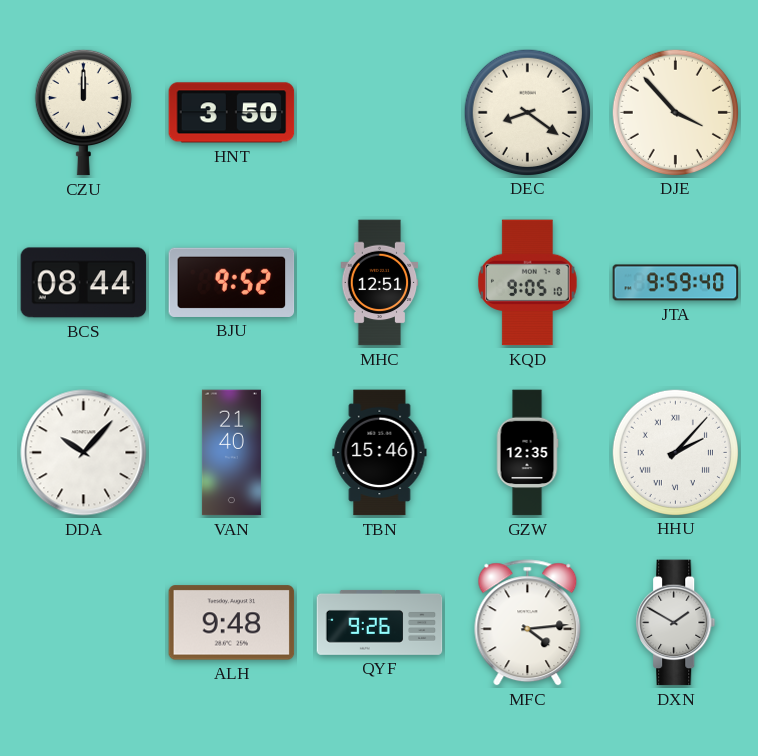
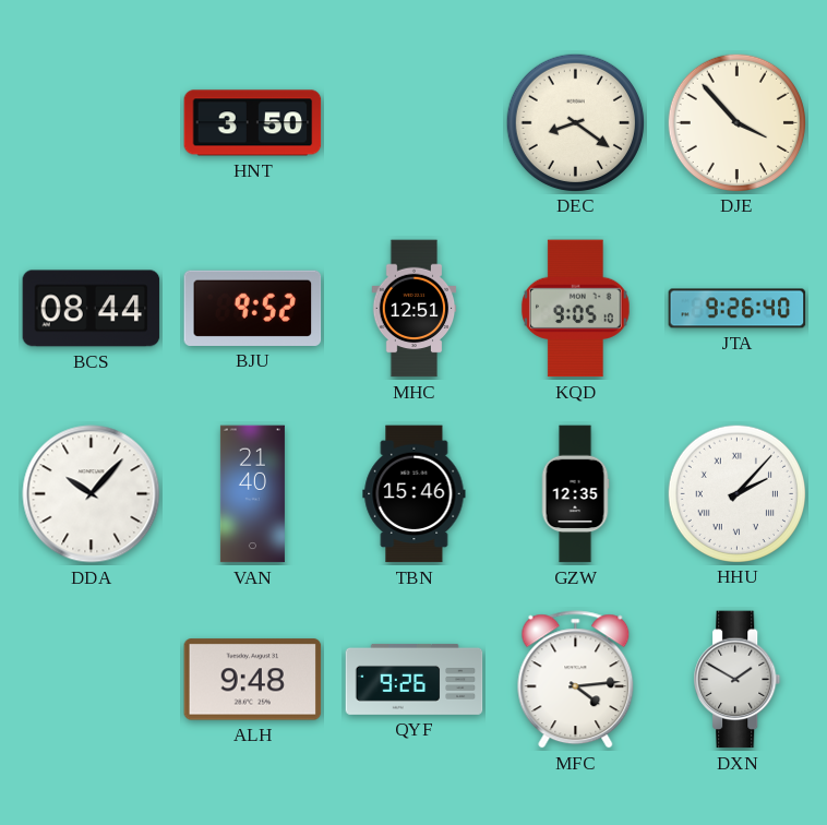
CZU: 12:00 -> none (83, 112)
JTA: 9:59 -> 9:26 (738, 309)
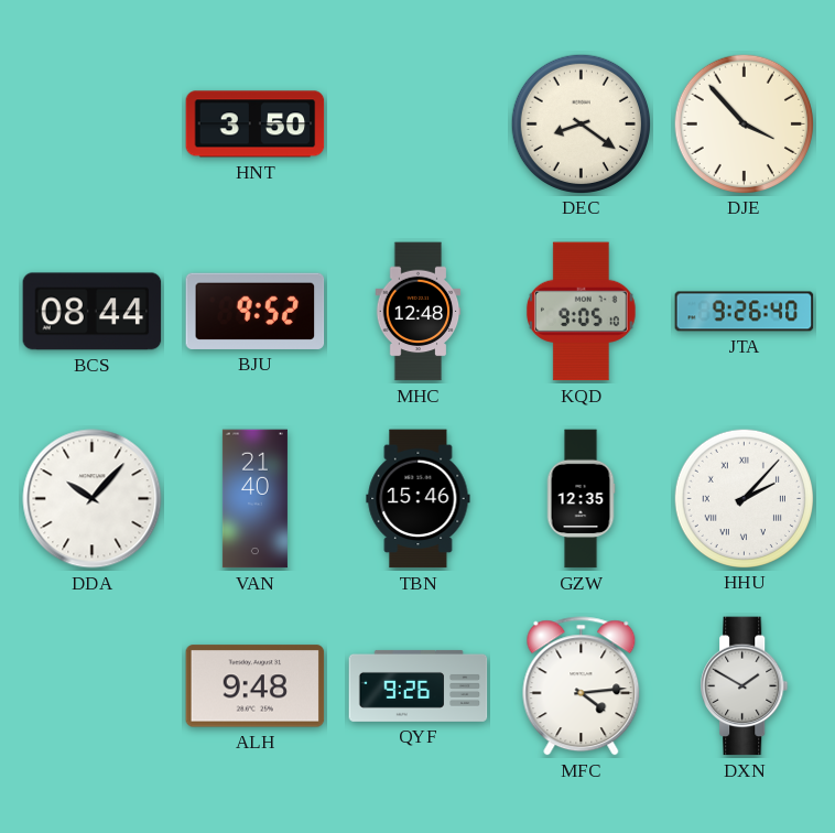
MHC: 12:51 -> 12:48 (419, 312)
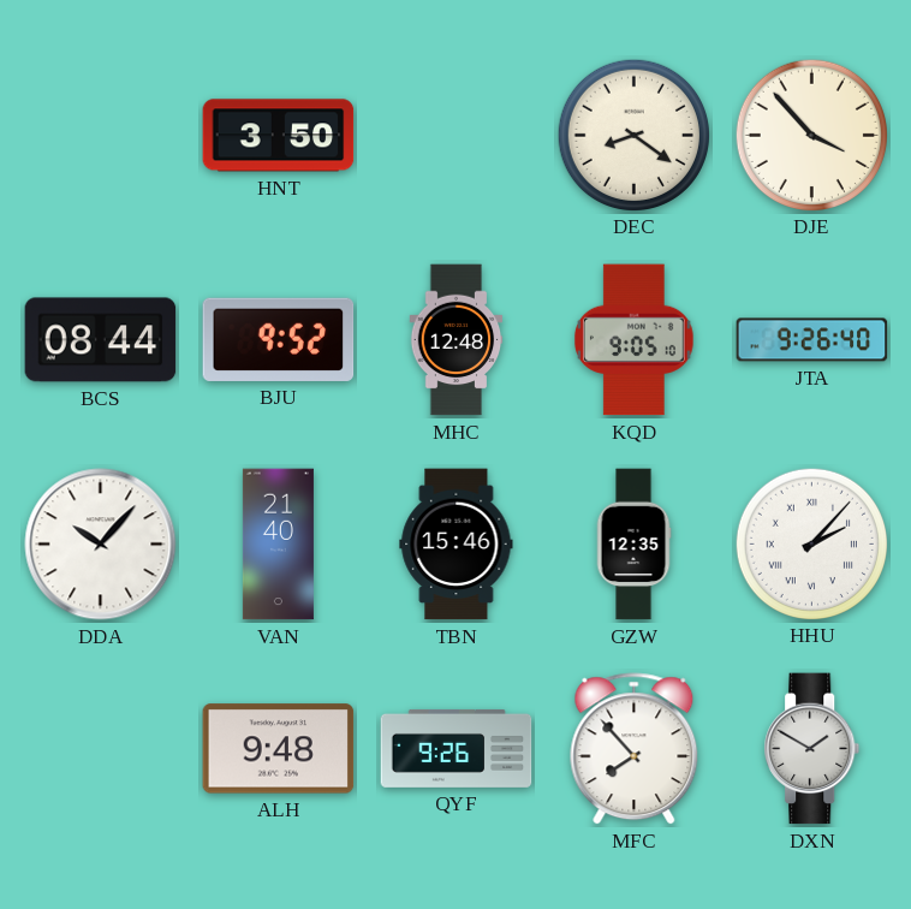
MFC: 4:14 -> 7:53 (635, 749)
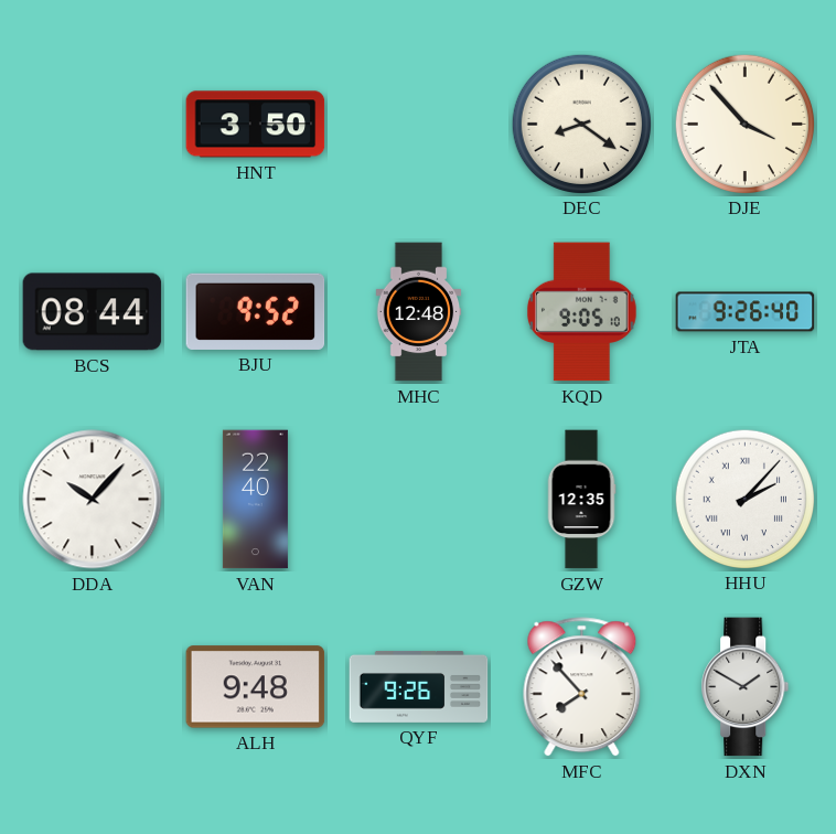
VAN: 21:40 -> 22:40 (255, 500)
TBN: 15:46 -> none (457, 545)
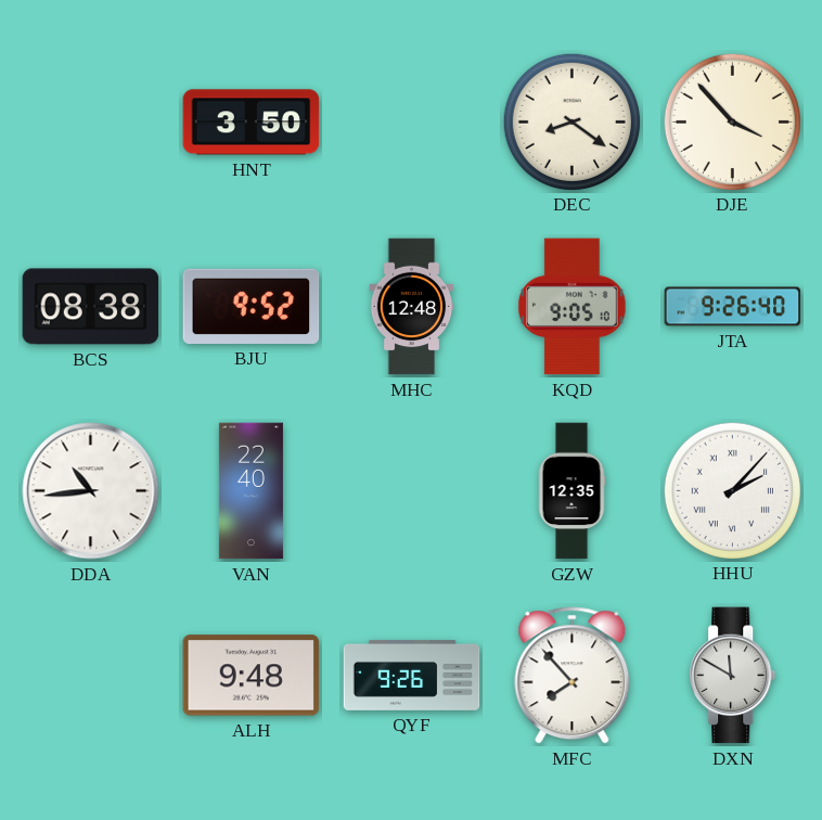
BCS: 08:44 -> 08:38 (91, 307)
DDA: 10:07 -> 10:44 (91, 491)
DXN: 1:50 -> 11:50 (733, 676)
